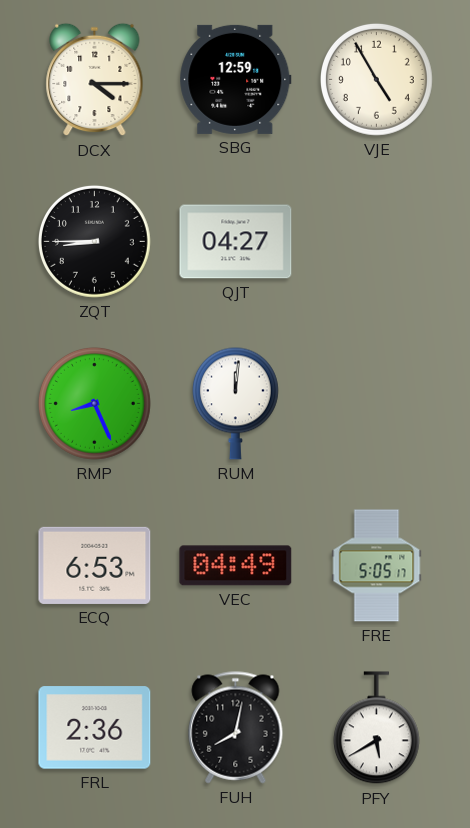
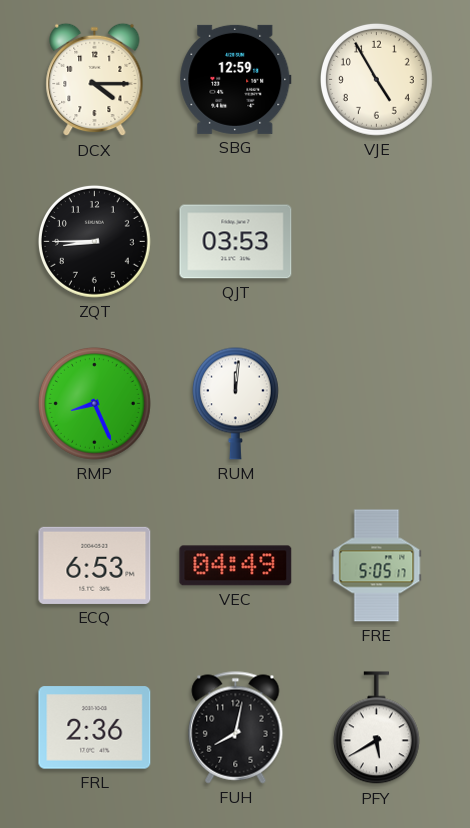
QJT: 04:27 -> 03:53 (236, 242)
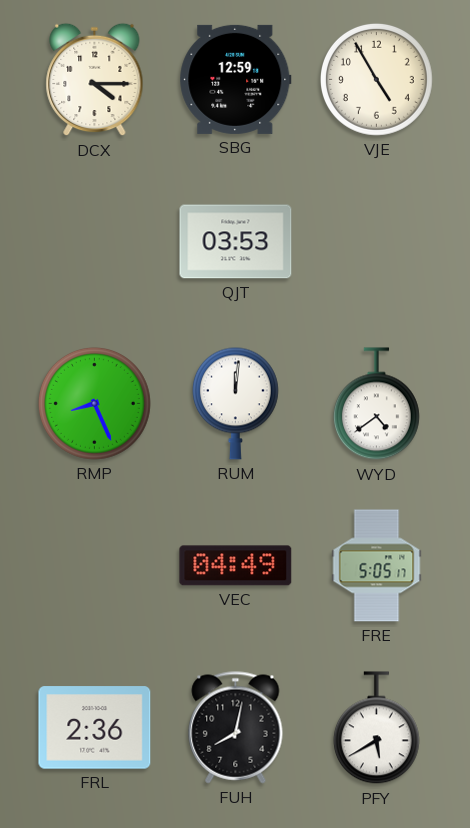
ZQT: 8:45 -> none (95, 242)
WYD: none -> 4:39 (376, 404)
ECQ: 6:53 -> none (95, 565)
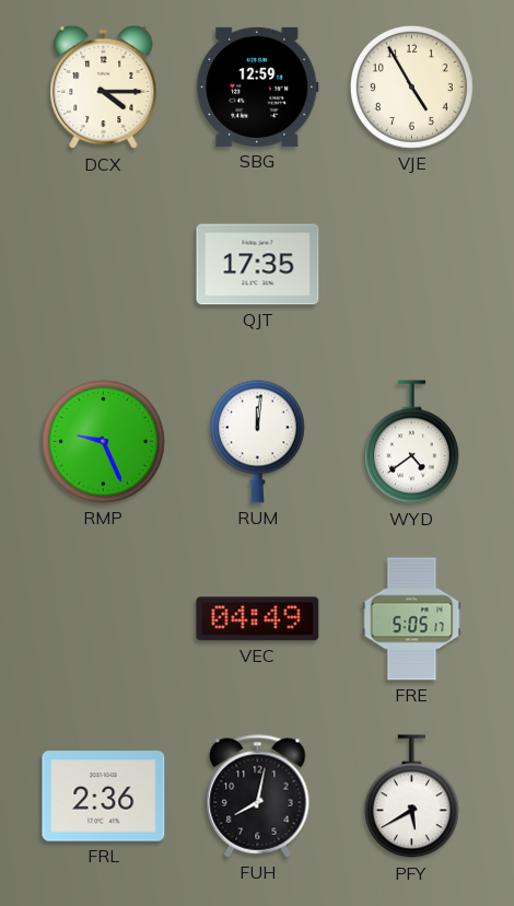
QJT: 03:53 -> 17:35 (258, 265)
RMP: 8:26 -> 9:26 (104, 442)
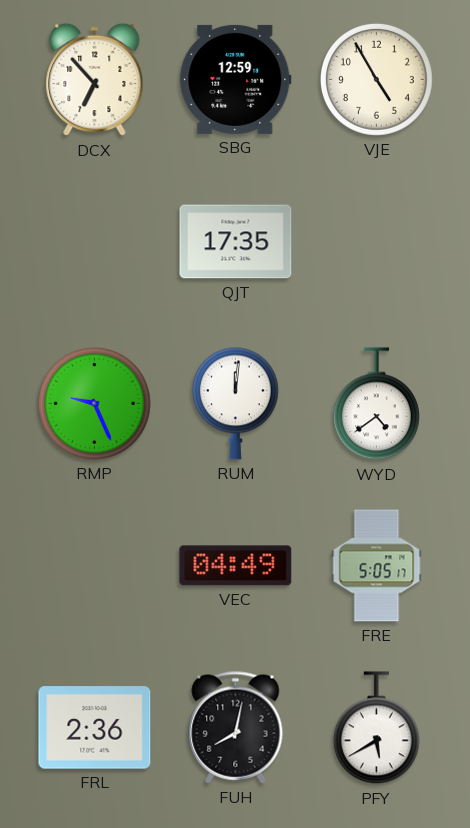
DCX: 4:15 -> 6:53 (95, 80)
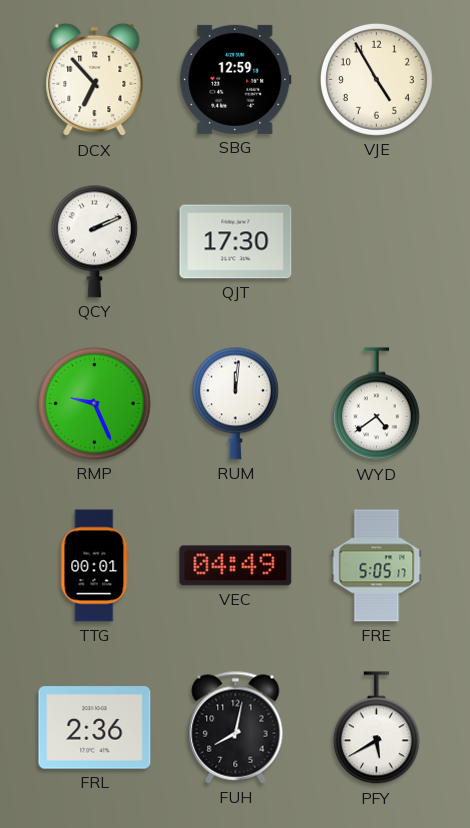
QCY: none -> 2:11 (94, 241)
QJT: 17:35 -> 17:30 (236, 242)
TTG: none -> 00:01 (94, 566)
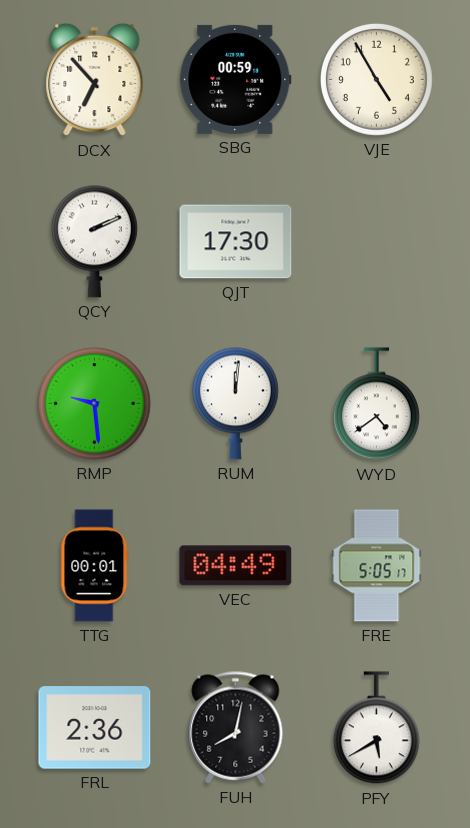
SBG: 12:59 -> 00:59 (236, 79)
RMP: 9:26 -> 9:29 (95, 404)
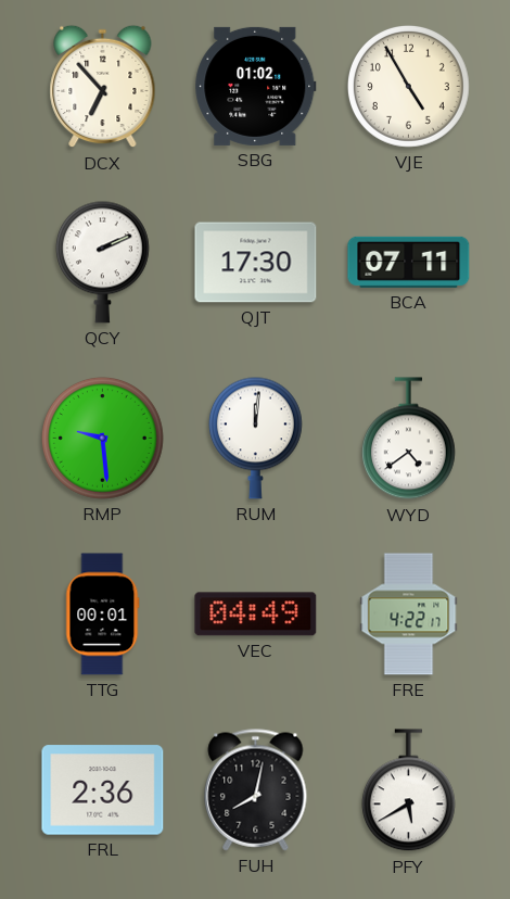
SBG: 00:59 -> 01:02 (256, 86)
BCA: none -> 07:11 (409, 262)
FRE: 5:05 -> 4:22 (409, 615)
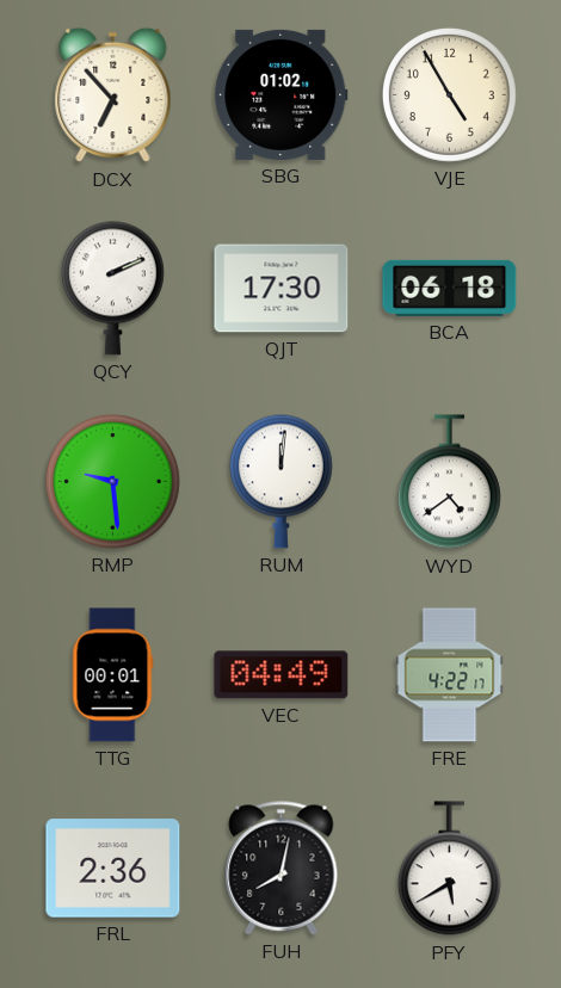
BCA: 07:11 -> 06:18 (450, 288)
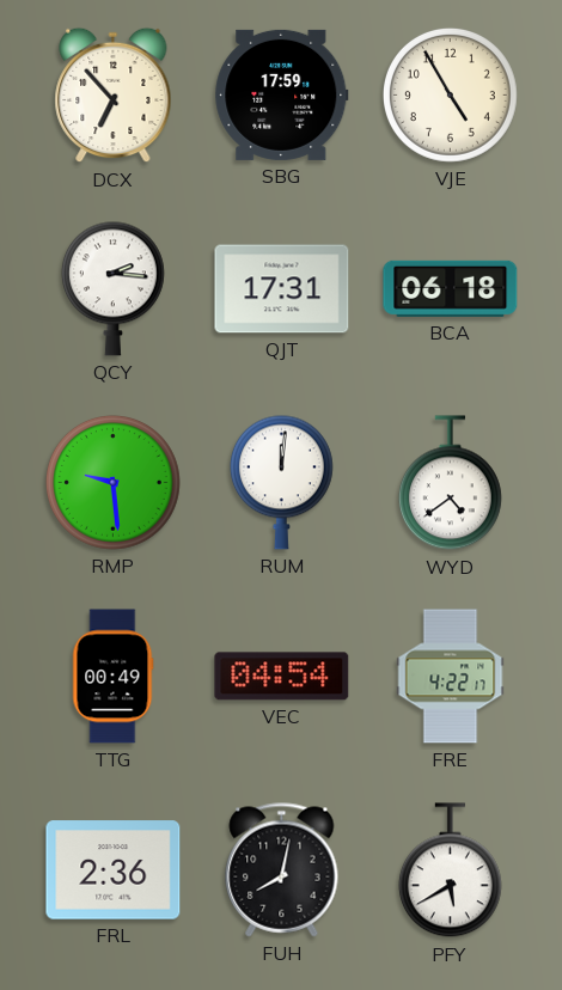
SBG: 01:02 -> 17:59 (282, 94)
QCY: 2:11 -> 2:16 (112, 288)
QJT: 17:30 -> 17:31 (282, 289)
TTG: 00:01 -> 00:49 (112, 677)
VEC: 04:49 -> 04:54 (282, 677)
